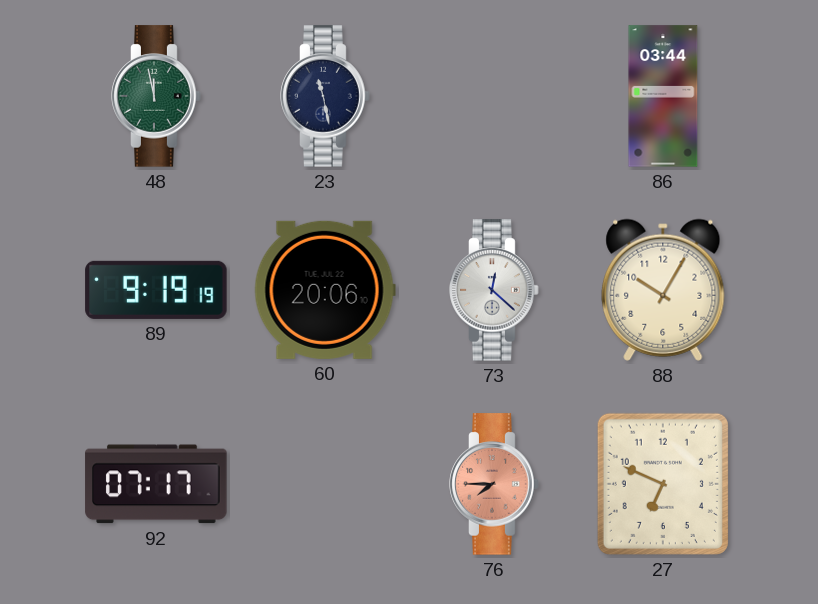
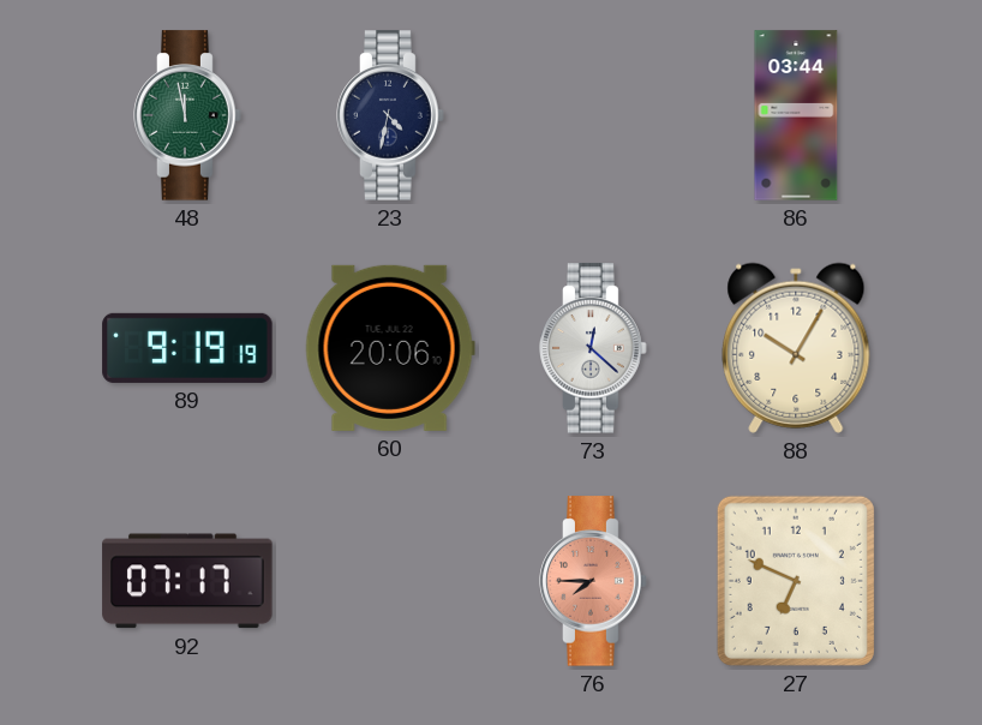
23: 11:28 -> 4:32 (390, 115)
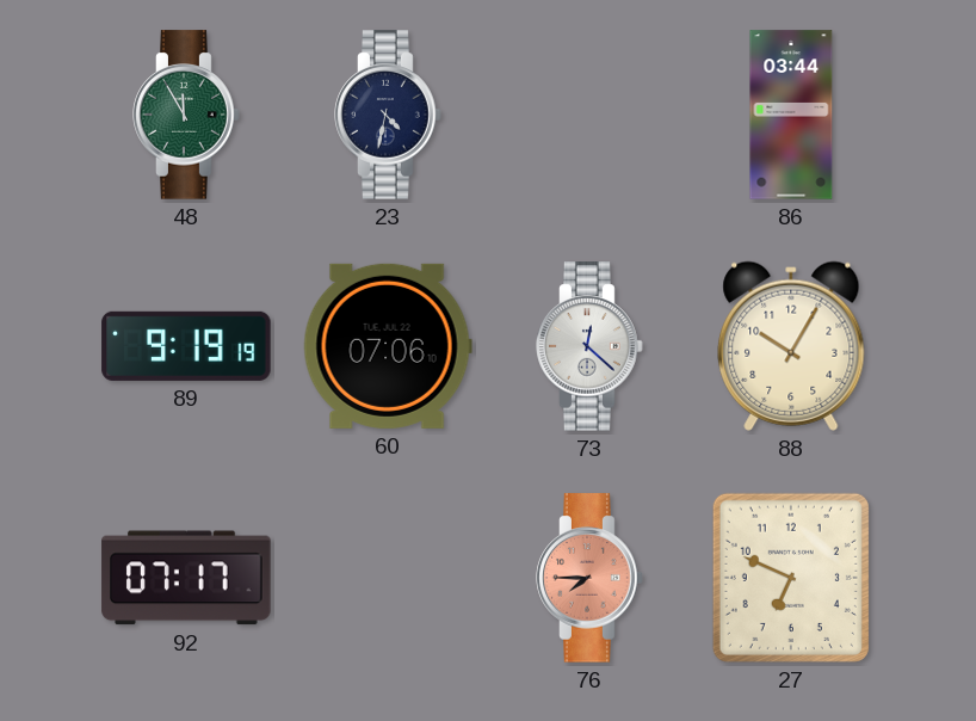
48: 11:58 -> 11:55 (186, 115)
60: 20:06 -> 07:06 (388, 346)
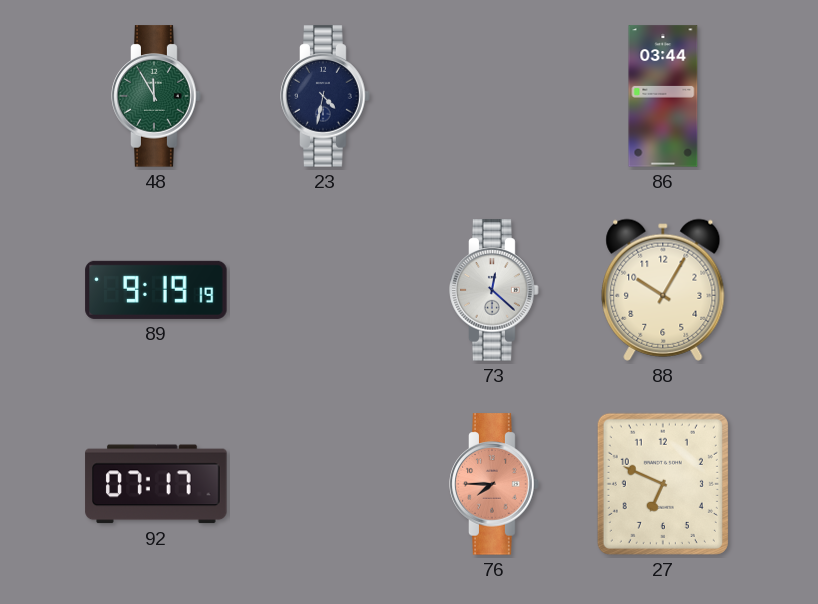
60: 07:06 -> none (388, 346)
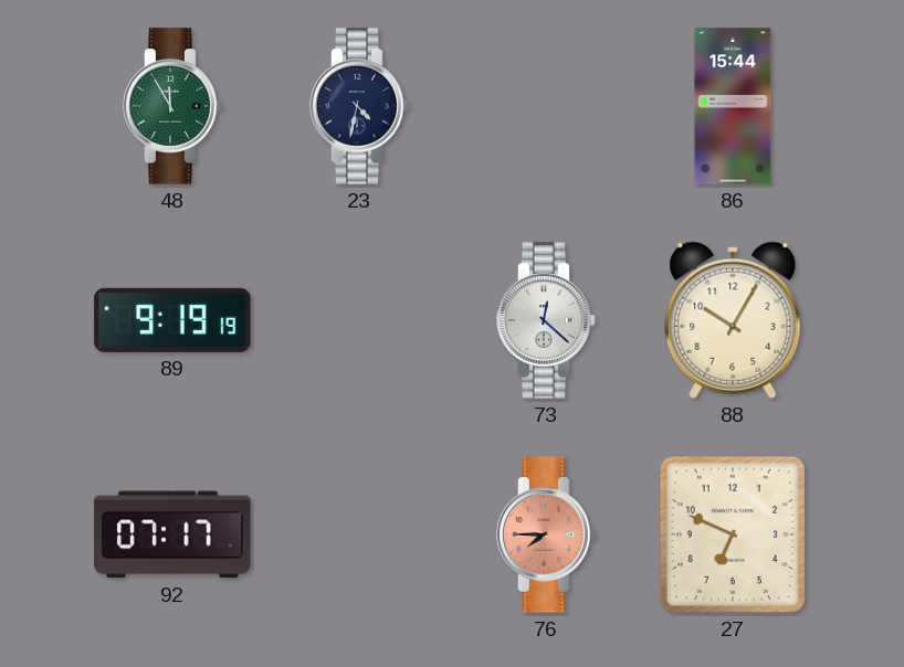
86: 03:44 -> 15:44 (733, 106)
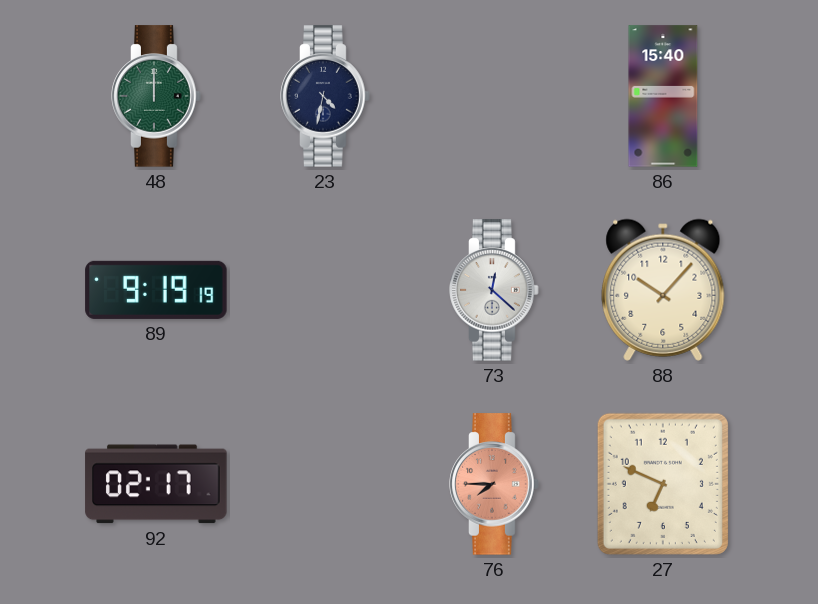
48: 11:55 -> 12:00 (156, 96)
86: 15:44 -> 15:40 (663, 96)
88: 10:05 -> 10:07 (663, 290)
92: 07:17 -> 02:17 (156, 484)
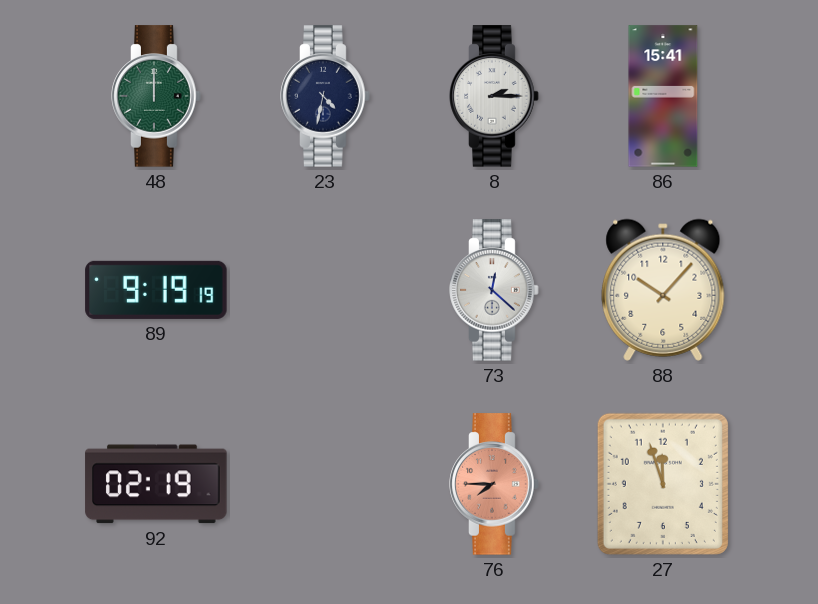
8: none -> 2:15 (494, 96)
86: 15:40 -> 15:41 (663, 96)
92: 02:17 -> 02:19 (156, 484)
27: 6:49 -> 11:57 (663, 484)
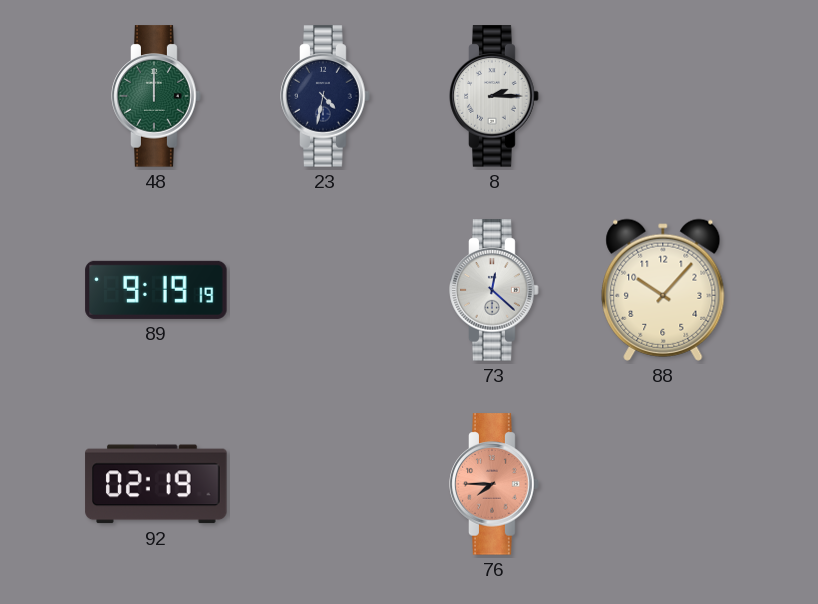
86: 15:41 -> none (663, 96)
27: 11:57 -> none (663, 484)
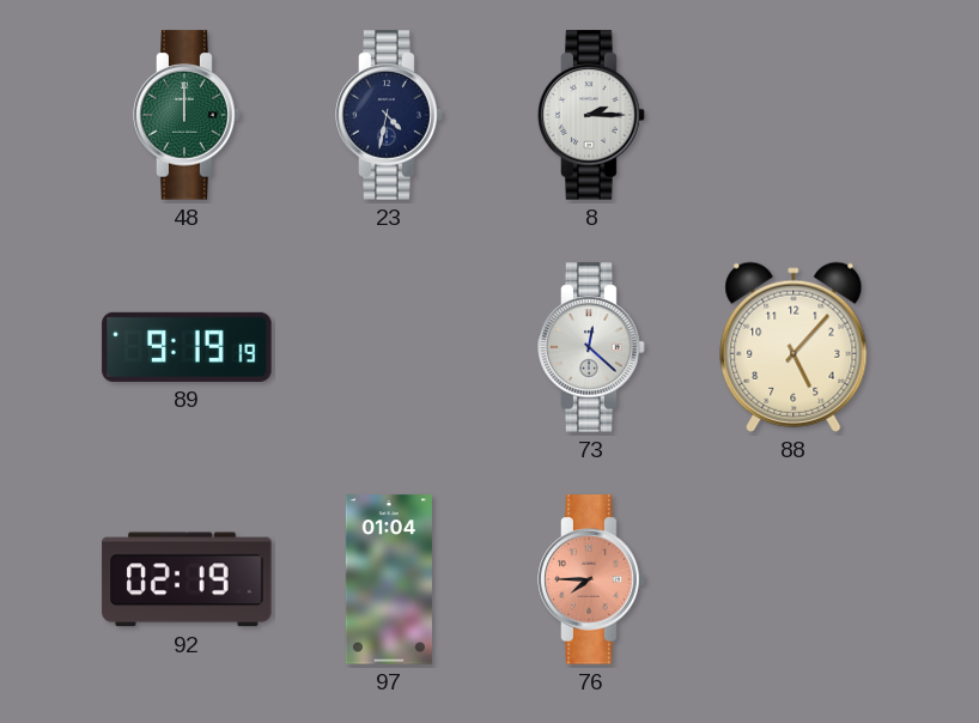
88: 10:07 -> 5:07 (793, 347)
97: none -> 01:04 (389, 579)
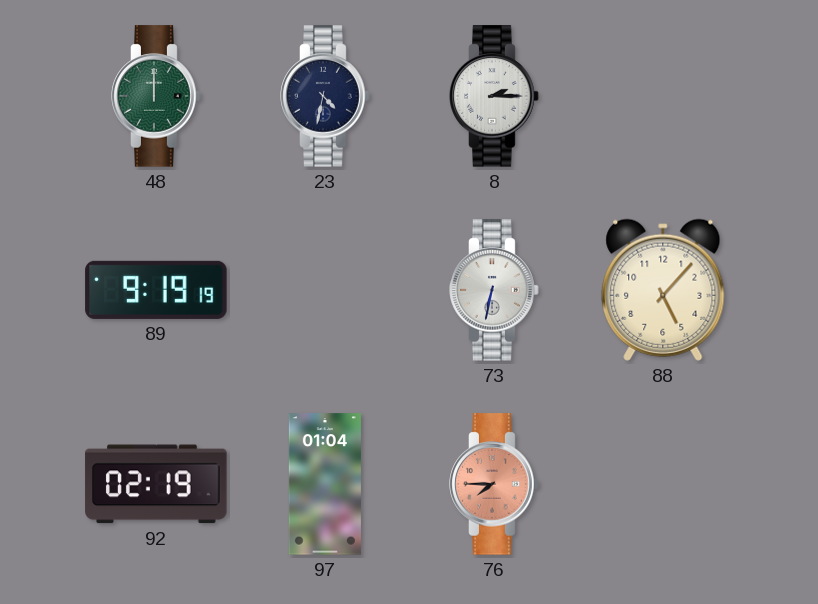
73: 12:22 -> 6:32 (494, 290)
